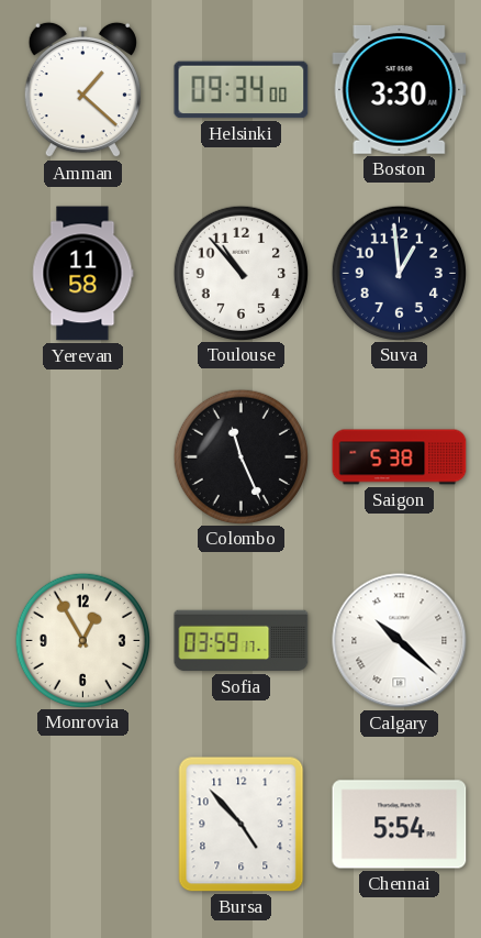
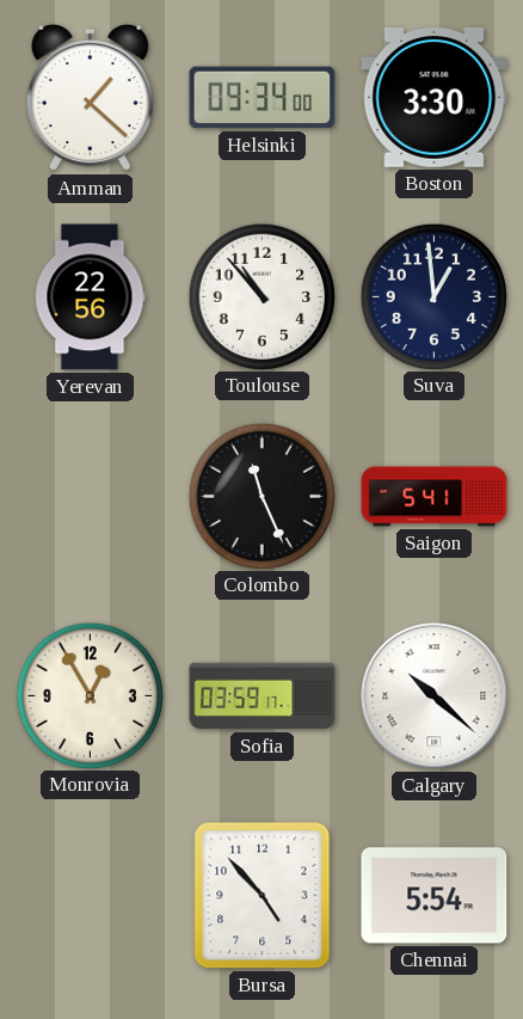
Yerevan: 11:58 -> 22:56 (91, 297)
Saigon: 5:38 -> 5:41 (435, 497)
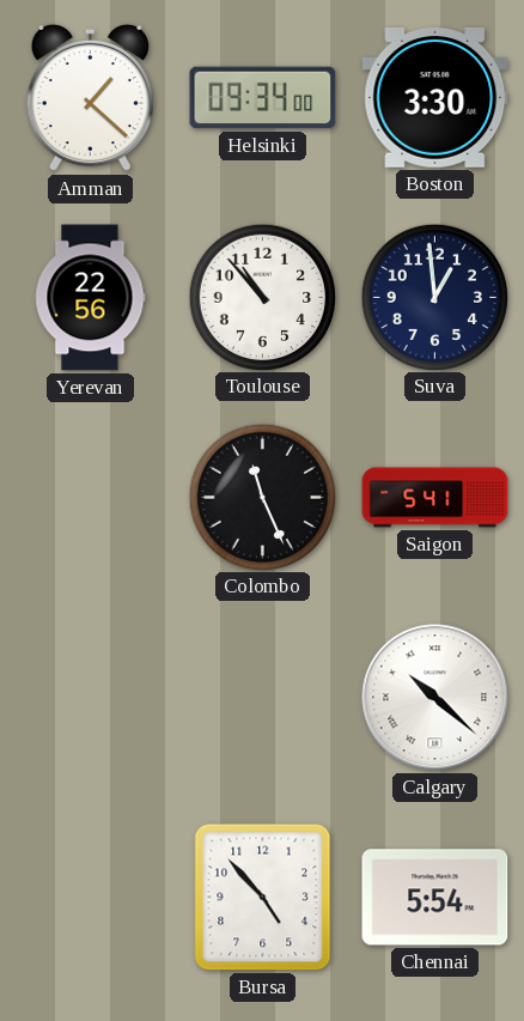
Monrovia: 12:55 -> none (90, 695)
Sofia: 03:59 -> none (263, 696)
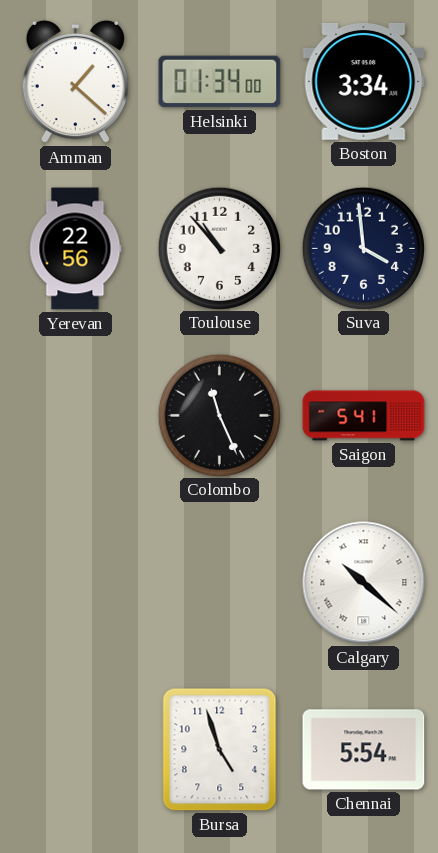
Helsinki: 09:34 -> 01:34 (220, 82)
Boston: 3:30 -> 3:34 (364, 81)
Suva: 12:59 -> 3:59 (363, 248)
Bursa: 4:53 -> 4:57 (220, 750)
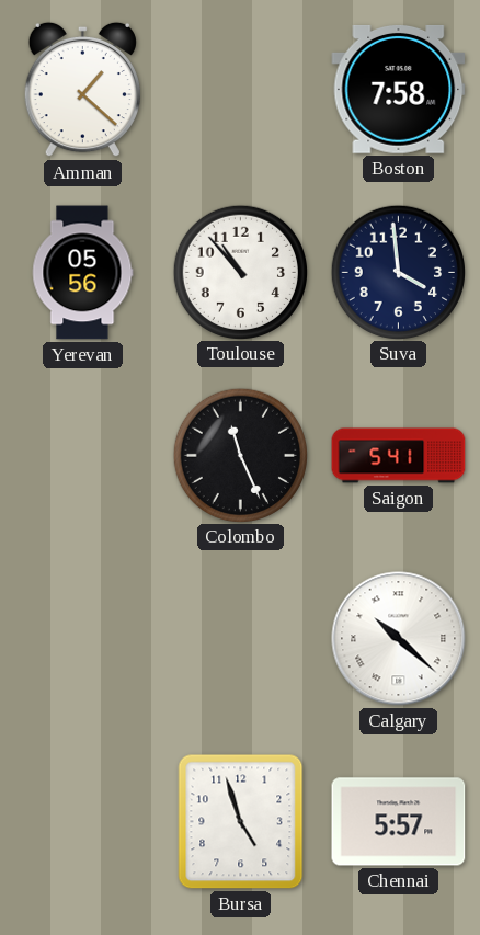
Helsinki: 01:34 -> none (220, 82)
Boston: 3:34 -> 7:58 (399, 89)
Yerevan: 22:56 -> 05:56 (83, 273)
Chennai: 5:54 -> 5:57 (399, 822)
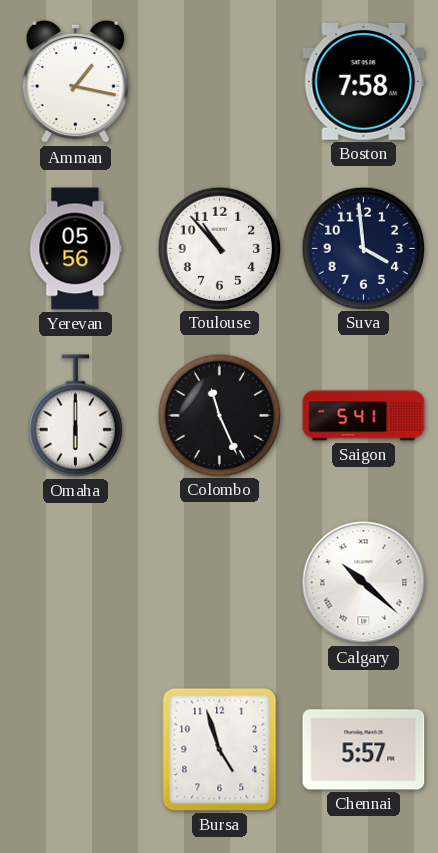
Amman: 1:22 -> 1:17 (75, 82)
Omaha: none -> 6:00 (75, 416)
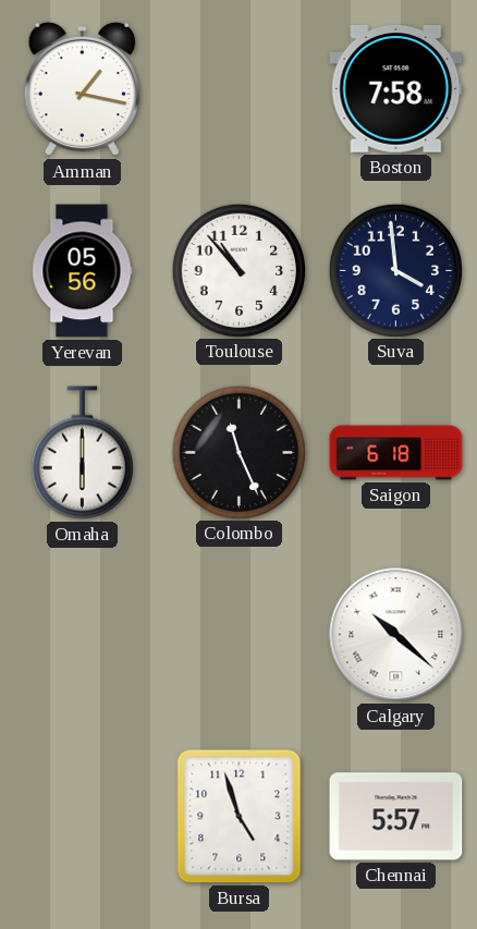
Saigon: 5:41 -> 6:18 (396, 453)
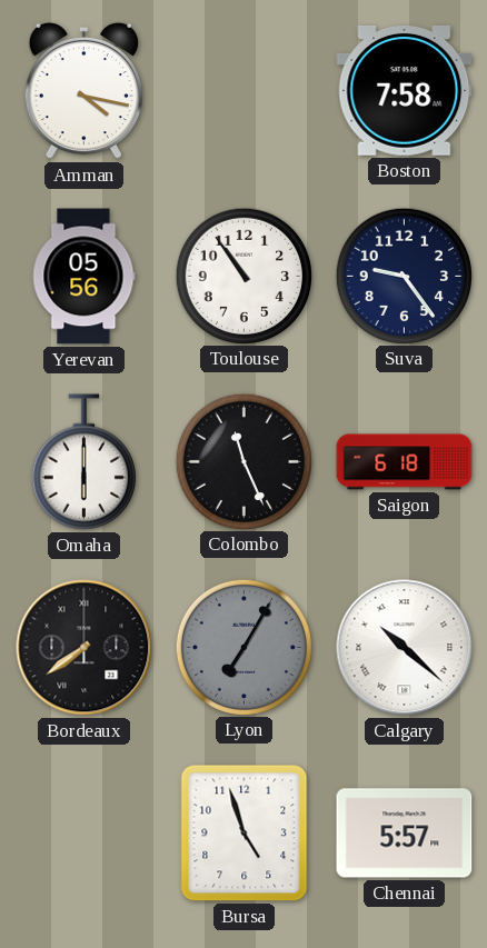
Amman: 1:17 -> 4:17 (83, 91)
Toulouse: 10:53 -> 10:54 (244, 276)
Suva: 3:59 -> 9:24 (404, 276)
Bordeaux: none -> 7:39 (85, 648)
Lyon: none -> 7:05 (244, 647)
